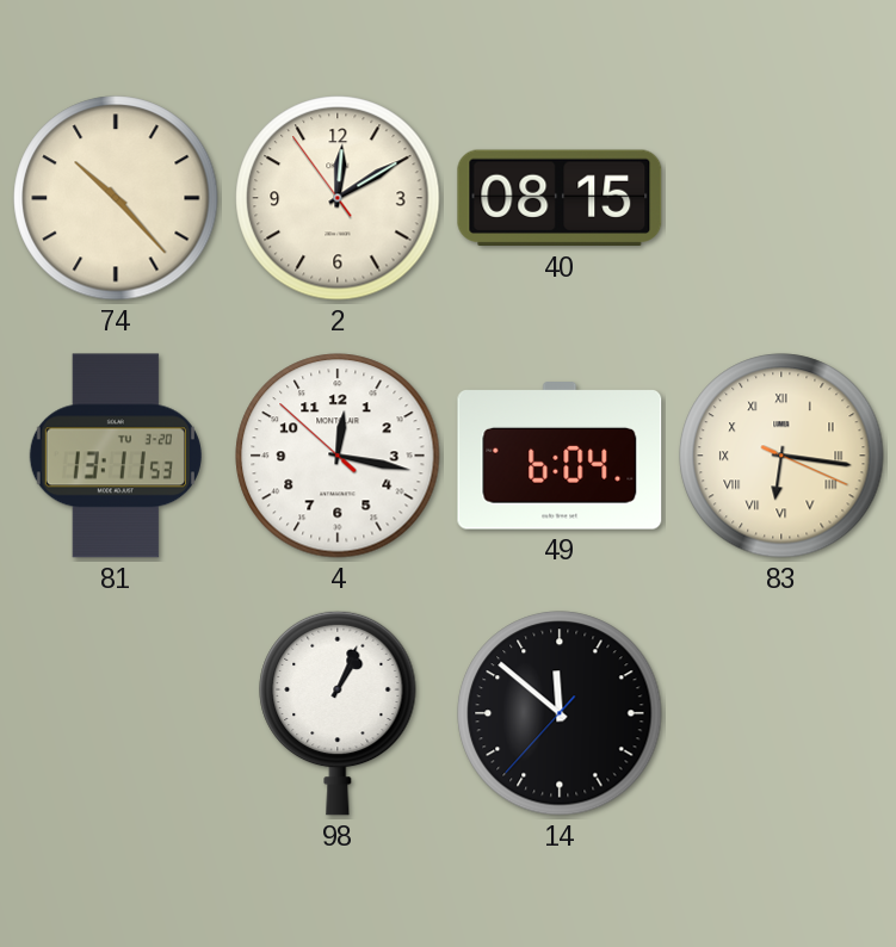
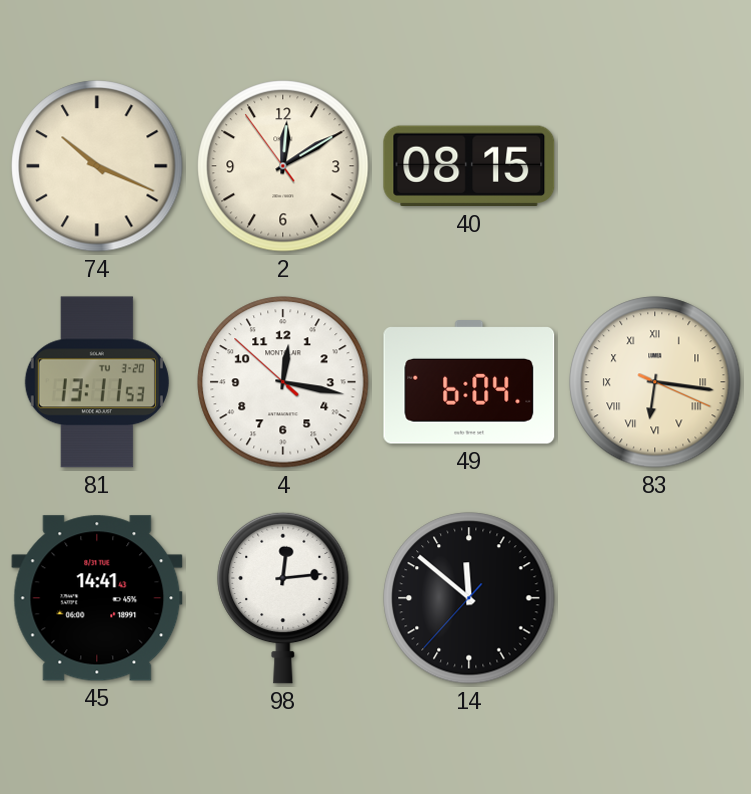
74: 10:23 -> 10:19 (97, 166)
45: none -> 14:41 (97, 598)
98: 1:04 -> 12:14 (283, 598)
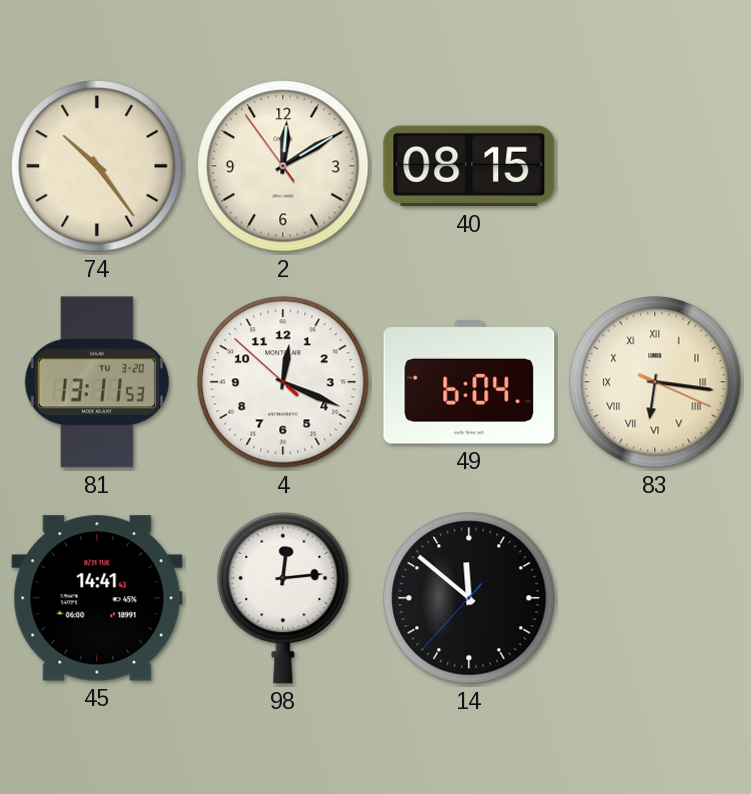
74: 10:19 -> 10:24 (97, 166)
4: 12:16 -> 12:18 (283, 382)
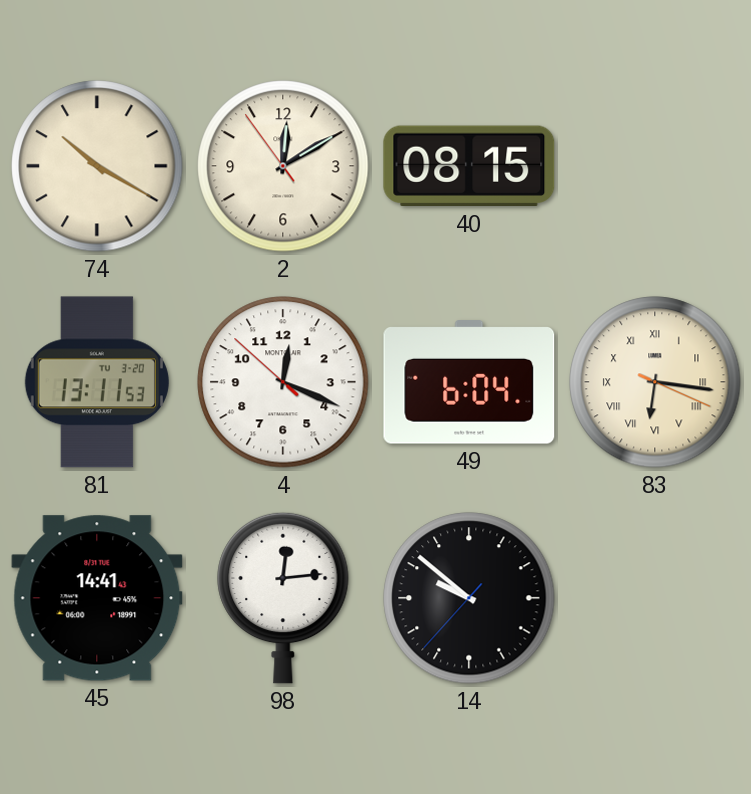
74: 10:24 -> 10:20 (97, 166)
14: 11:51 -> 9:51 (469, 598)
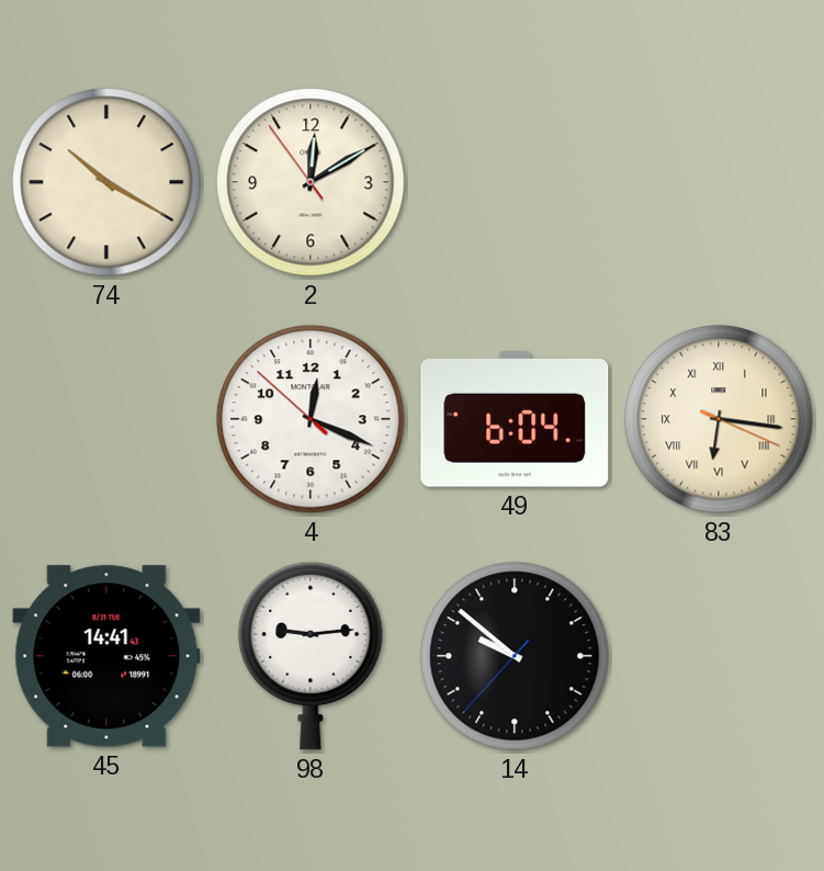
40: 08:15 -> none (469, 166)
81: 13:11 -> none (97, 382)
98: 12:14 -> 9:14 (311, 656)
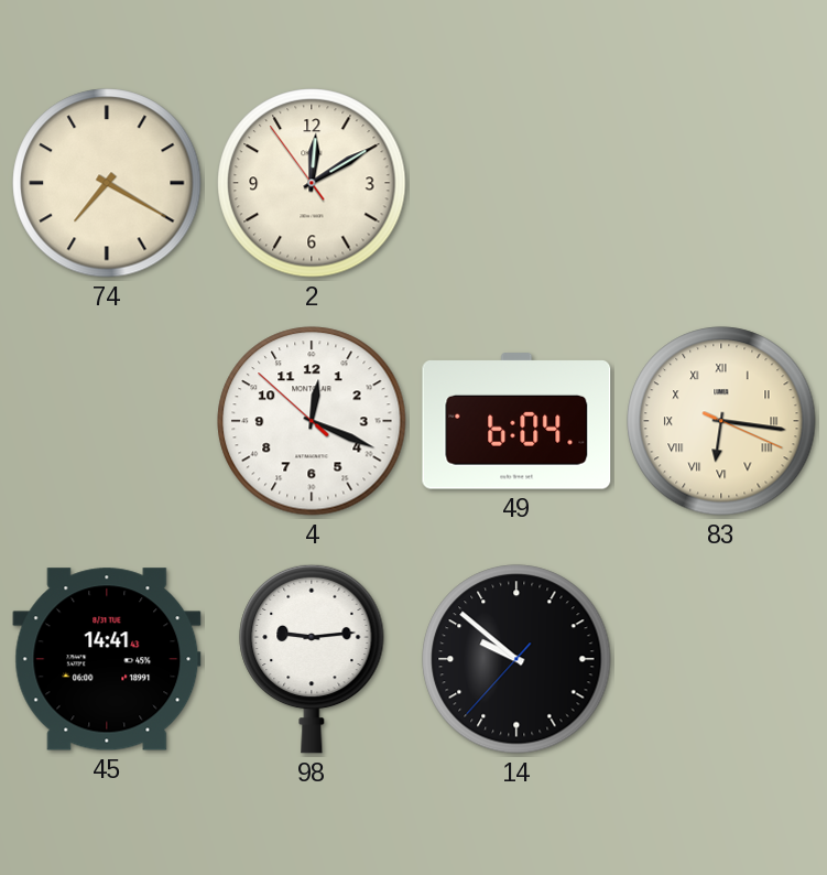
74: 10:20 -> 7:20 (107, 183)
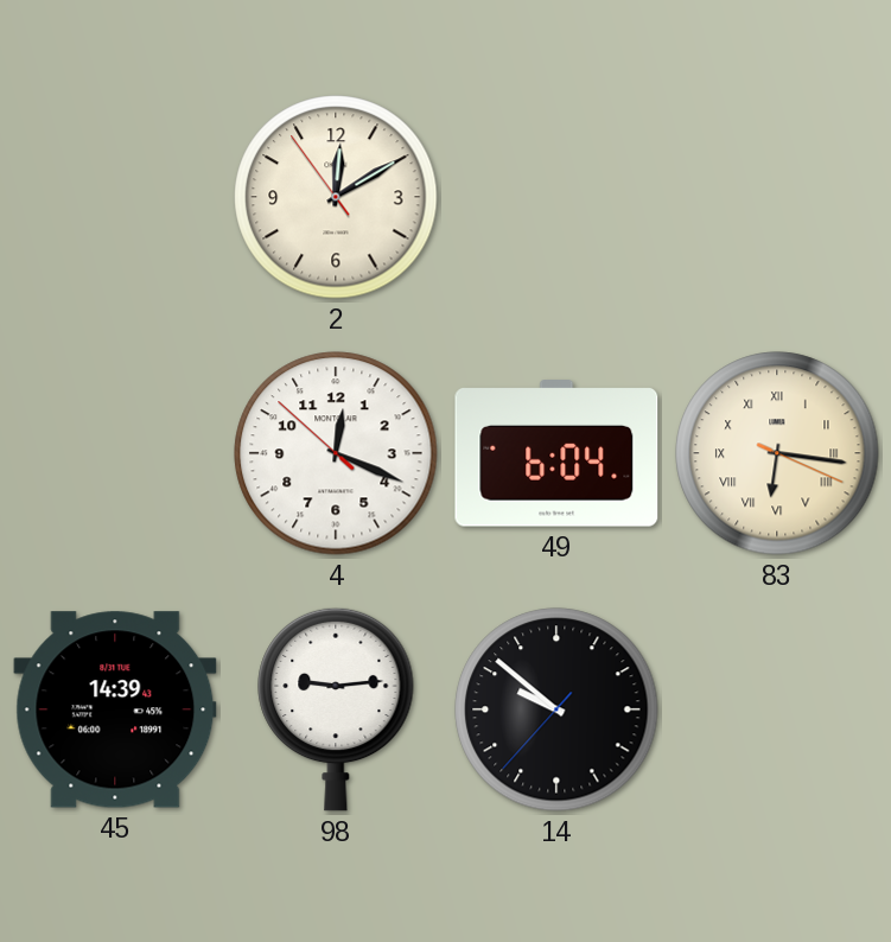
74: 7:20 -> none (107, 183)
45: 14:41 -> 14:39 (115, 709)
